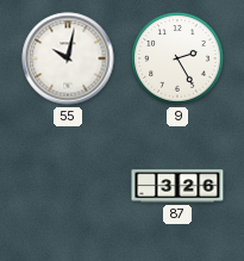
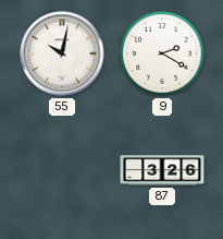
9: 2:25 -> 2:20 (162, 53)
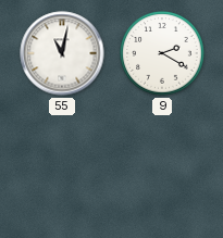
55: 10:02 -> 11:02 (62, 53)
87: 3:26 -> none (162, 170)
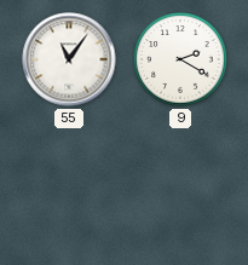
55: 11:02 -> 11:06 (69, 59)
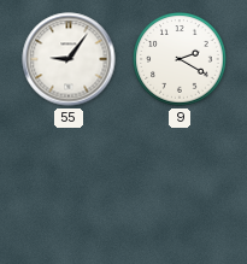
55: 11:06 -> 9:06 (69, 59)
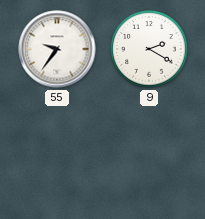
55: 9:06 -> 9:36 (57, 49)
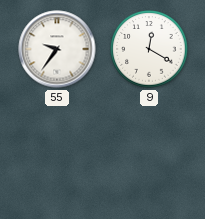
9: 2:20 -> 12:20 (149, 49)
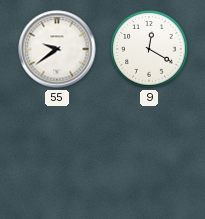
55: 9:36 -> 9:39 (57, 49)
